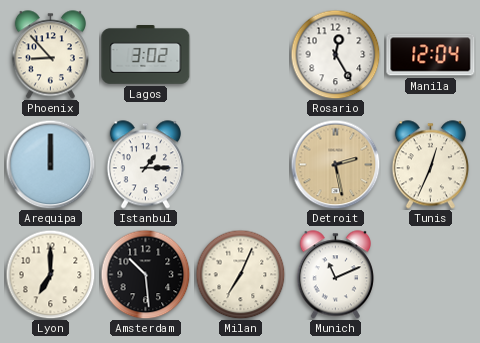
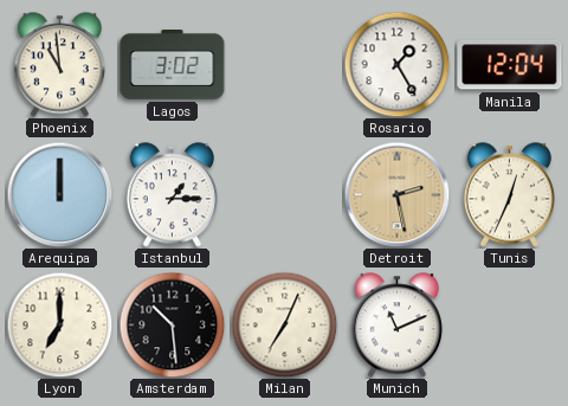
Phoenix: 8:53 -> 10:59 (59, 65)
Rosario: 12:25 -> 1:25 (396, 64)
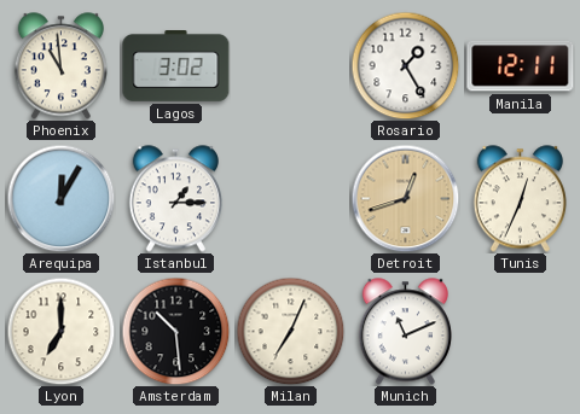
Manila: 12:04 -> 12:11 (521, 66)
Arequipa: 12:00 -> 12:05 (60, 198)
Detroit: 2:28 -> 12:42 (405, 198)
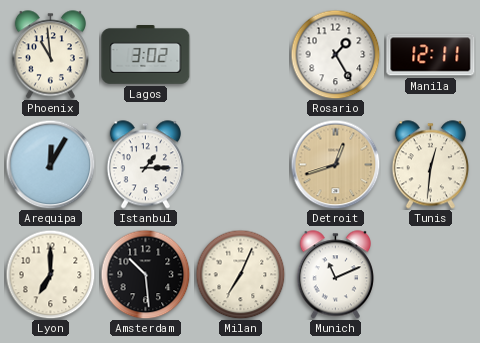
Tunis: 12:34 -> 12:31 (430, 165)
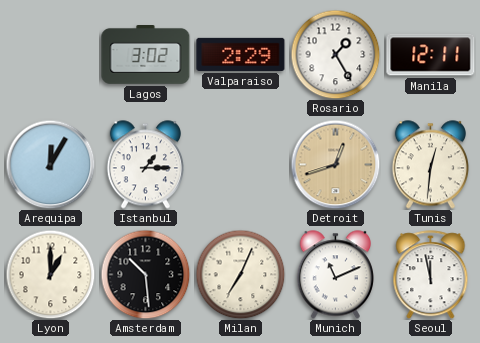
Phoenix: 10:59 -> none (50, 55)
Valparaiso: none -> 2:29 (241, 54)
Lyon: 7:00 -> 1:00 (50, 274)
Seoul: none -> 11:58 (431, 275)
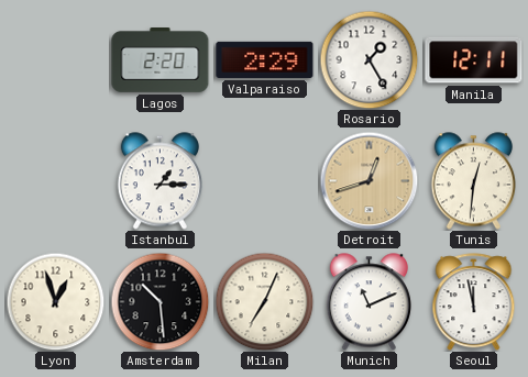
Lagos: 3:02 -> 2:20 (161, 60)
Arequipa: 12:05 -> none (50, 164)
Lyon: 1:00 -> 12:57 (55, 301)
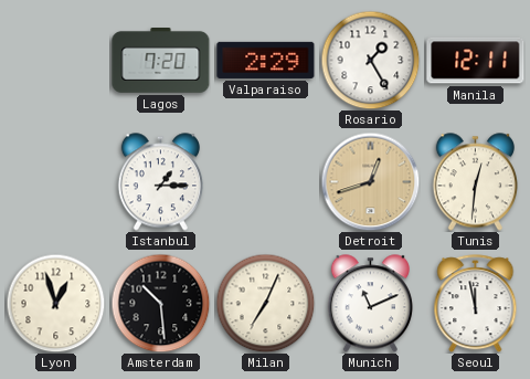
Lagos: 2:20 -> 7:20 (161, 61)
